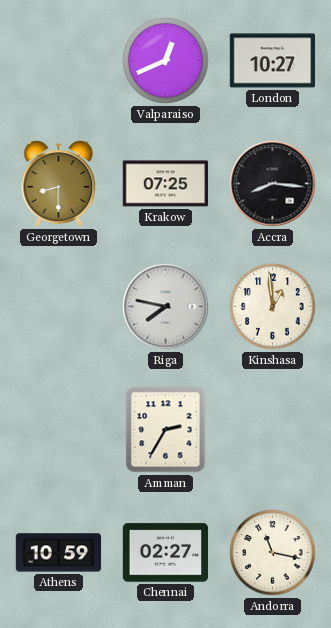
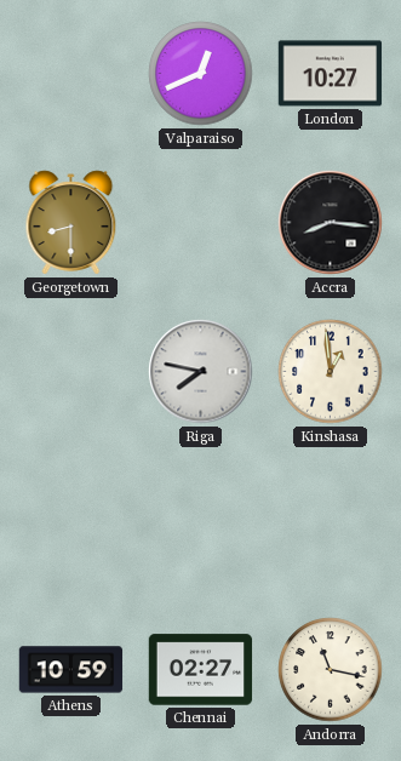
Krakow: 07:25 -> none (166, 184)
Amman: 2:35 -> none (166, 430)
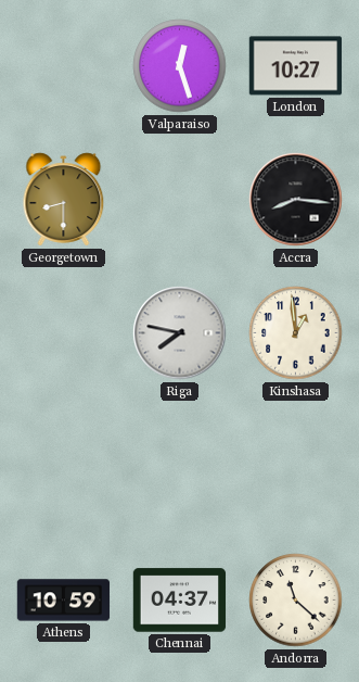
Valparaiso: 12:41 -> 12:27 (180, 66)
Chennai: 02:27 -> 04:37 (180, 601)
Andorra: 11:17 -> 11:22 (296, 601)
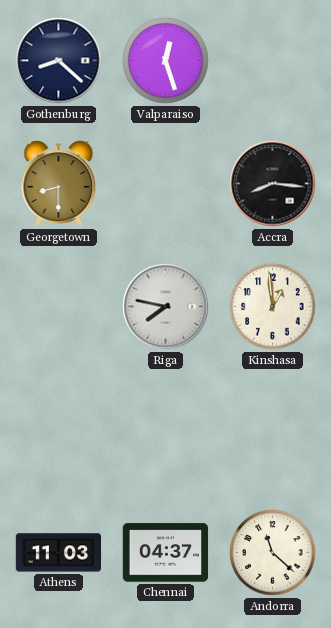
Gothenburg: none -> 8:22 (59, 61)
London: 10:27 -> none (296, 66)
Athens: 10:59 -> 11:03 (59, 553)
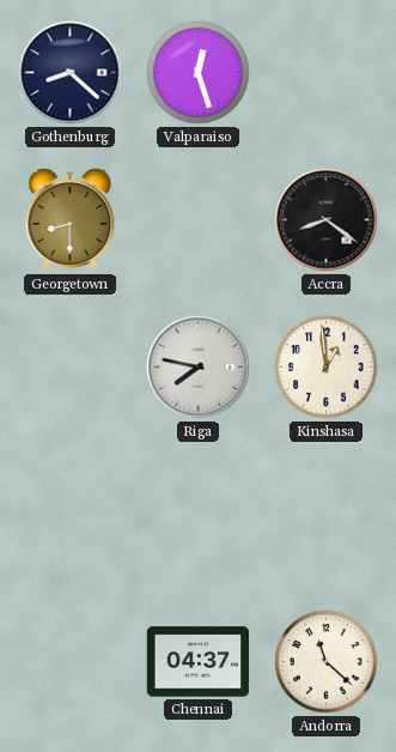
Accra: 8:16 -> 8:21 (327, 220)
Athens: 11:03 -> none (59, 553)
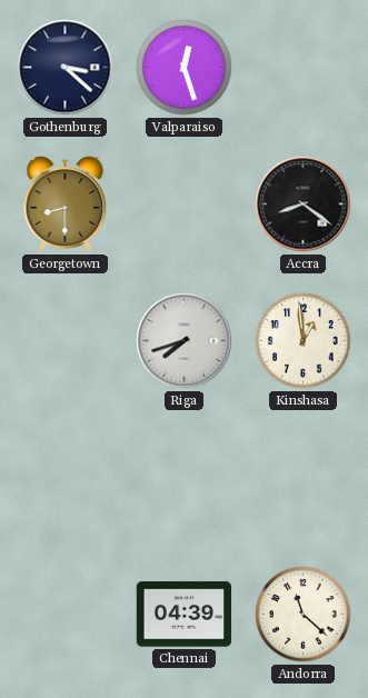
Gothenburg: 8:22 -> 3:22 (66, 68)
Riga: 7:47 -> 7:42 (185, 341)
Chennai: 04:37 -> 04:39 (185, 615)
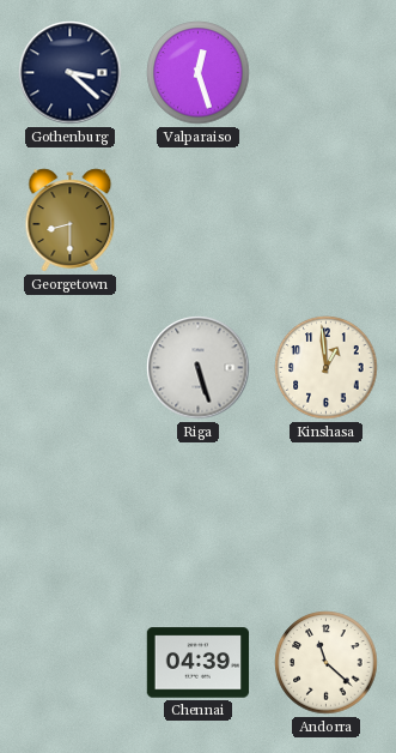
Accra: 8:21 -> none (304, 205)
Riga: 7:42 -> 5:27 (199, 368)
